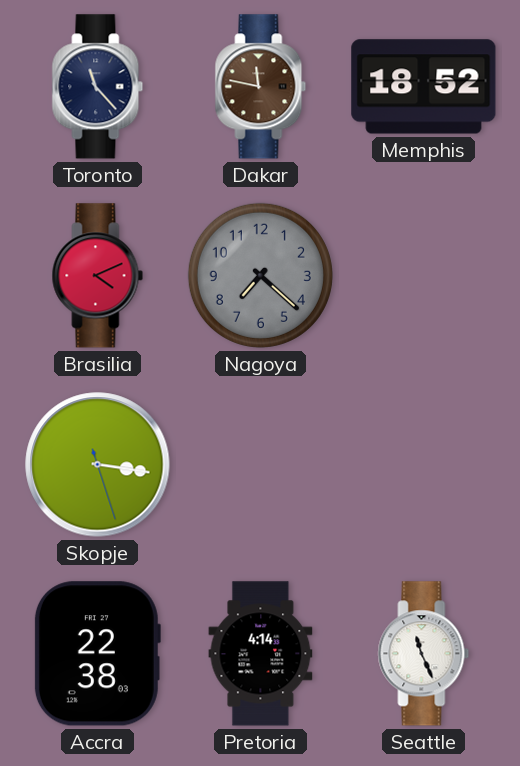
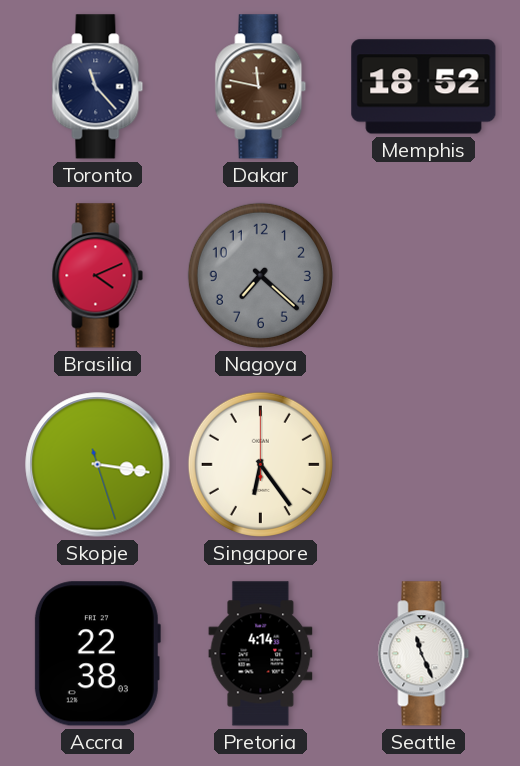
Singapore: none -> 6:24 (260, 464)
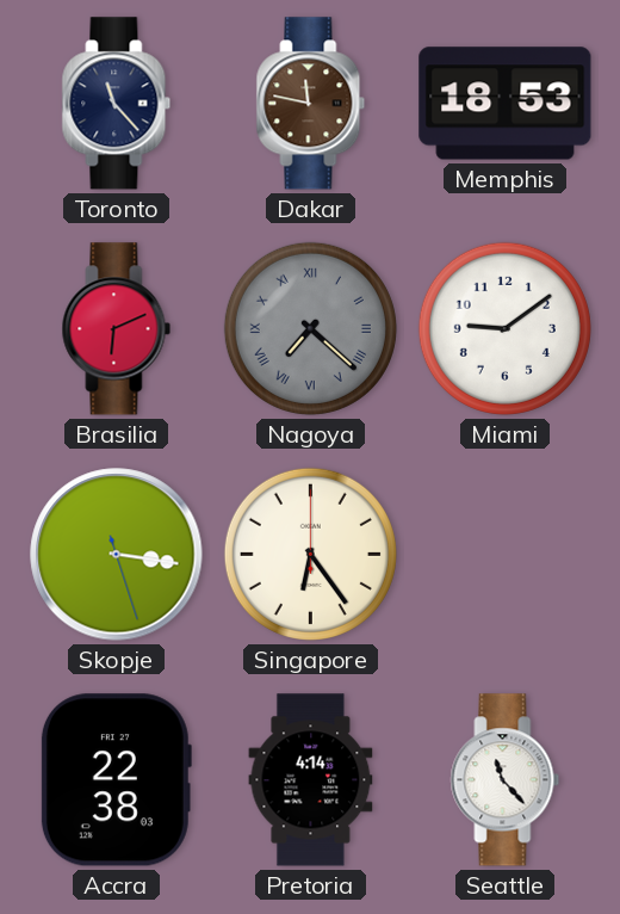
Memphis: 18:52 -> 18:53 (506, 104)
Brasilia: 4:11 -> 6:11 (117, 329)
Nagoya numerals: Arabic -> Roman (310, 328)
Miami: none -> 9:09 (504, 328)
Seattle: 11:26 -> 11:23 (506, 780)
